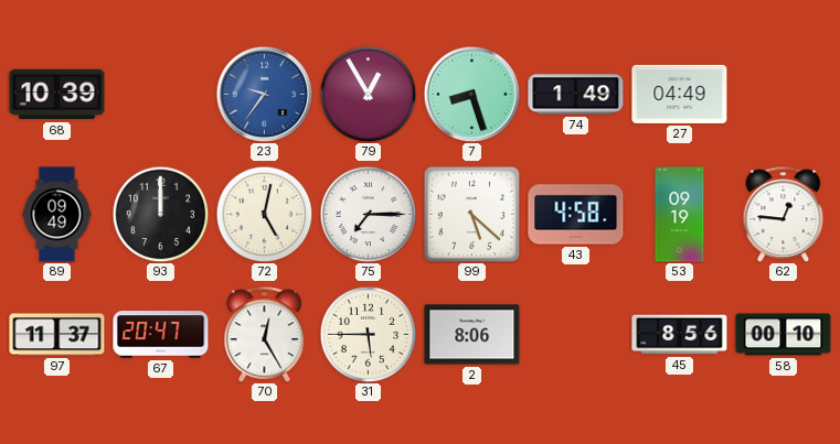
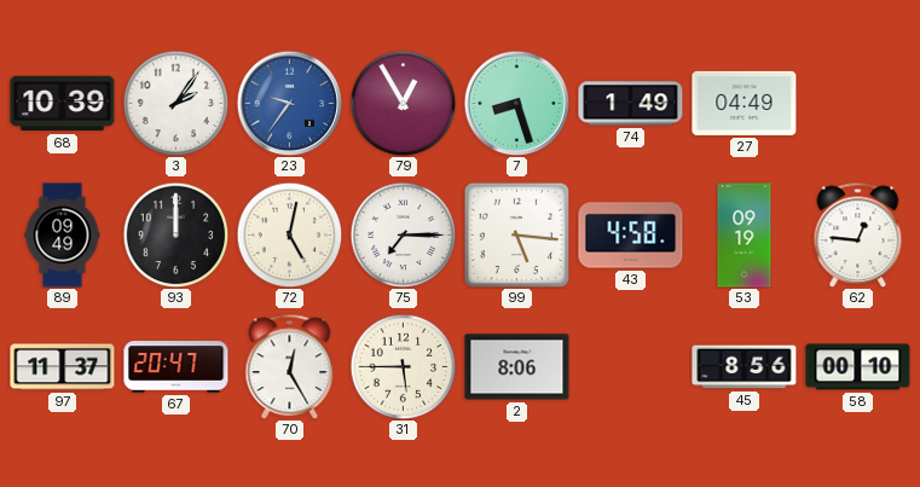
3: none -> 2:06 (175, 103)
99: 5:22 -> 5:16 (516, 234)
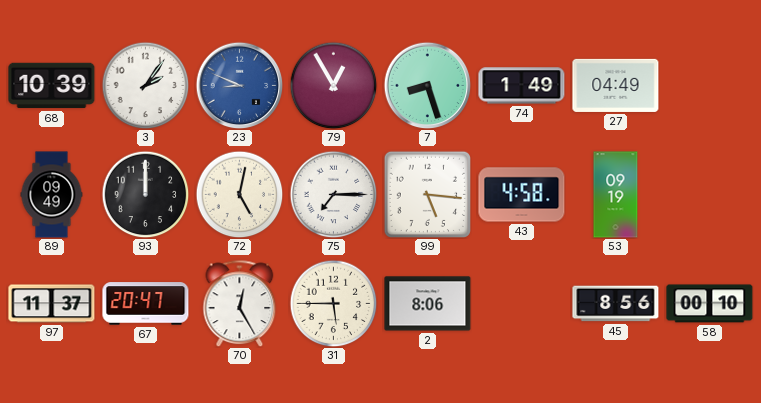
23: 9:36 -> 8:49 (239, 85)
62: 12:46 -> none (858, 234)
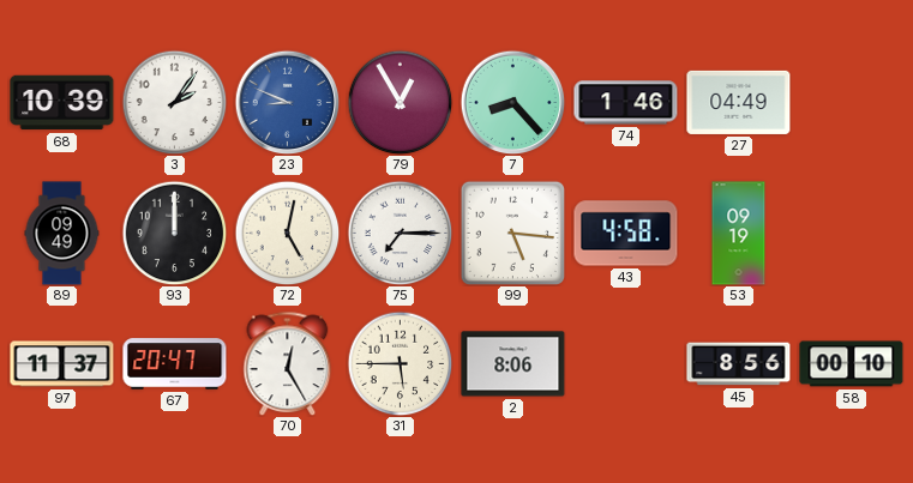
7: 8:27 -> 8:23 (512, 102)
74: 1:49 -> 1:46 (626, 103)
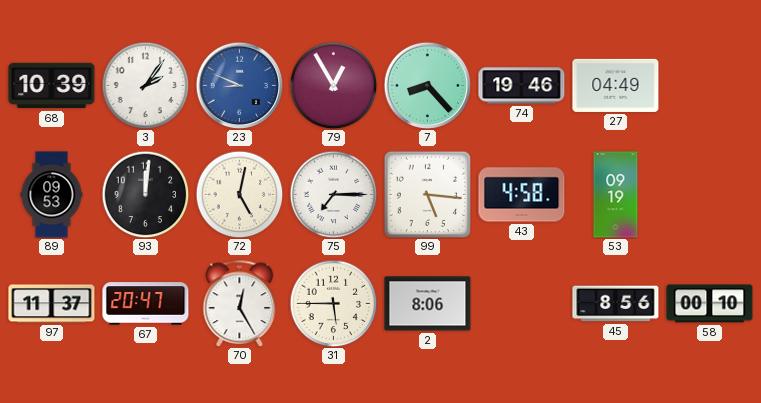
74: 1:46 -> 19:46 (522, 86)
89: 09:49 -> 09:53 (52, 195)
93: 12:00 -> 12:01 (145, 194)
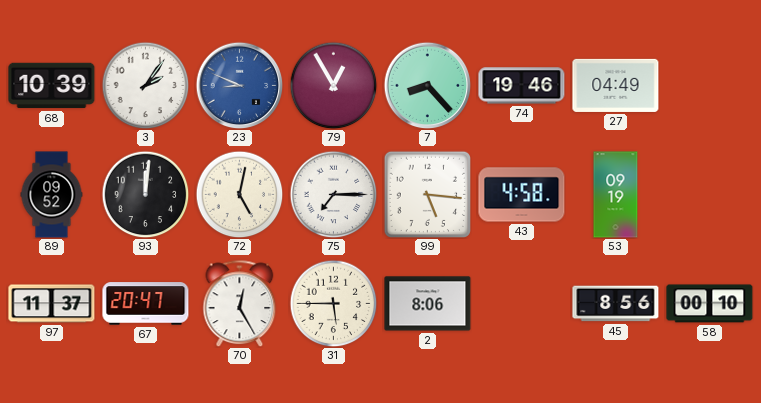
89: 09:53 -> 09:52 (52, 195)
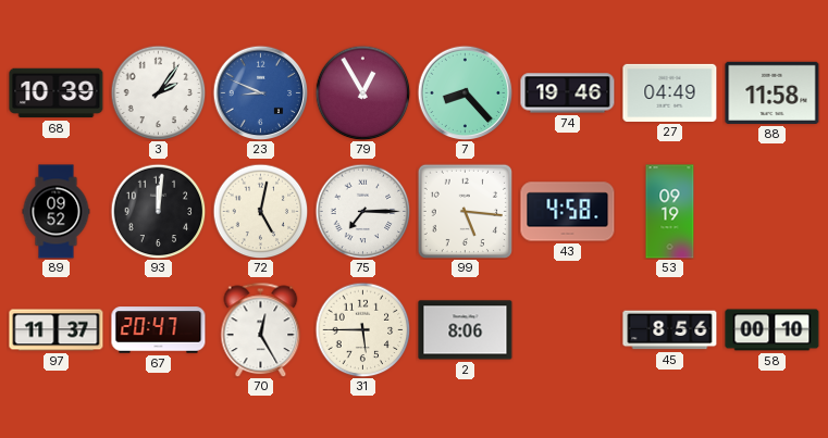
88: none -> 11:58 (773, 92)
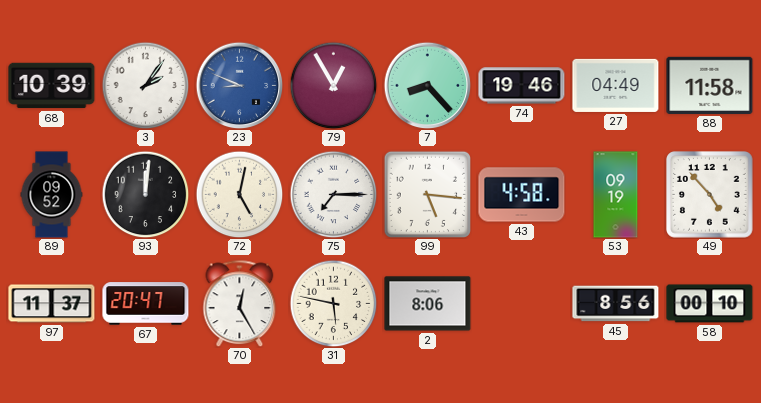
49: none -> 4:53 (710, 195)
31: 5:45 -> 5:47 (333, 303)
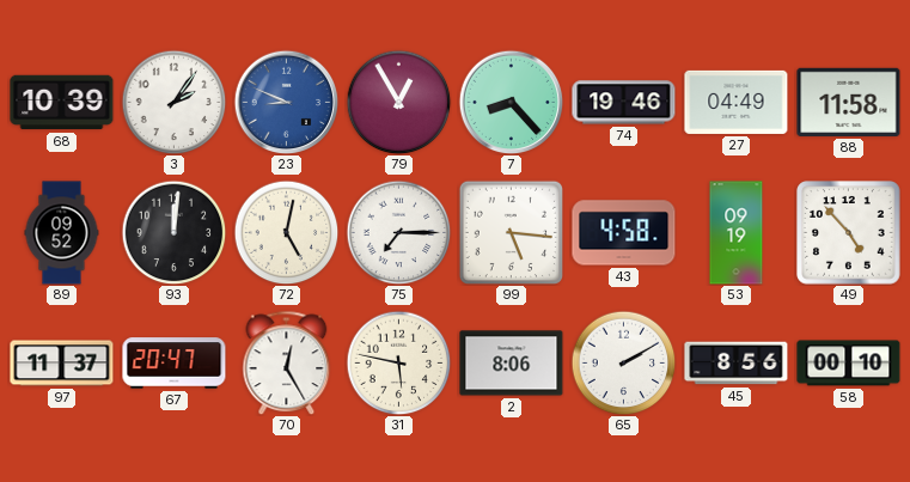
65: none -> 2:10 (623, 362)
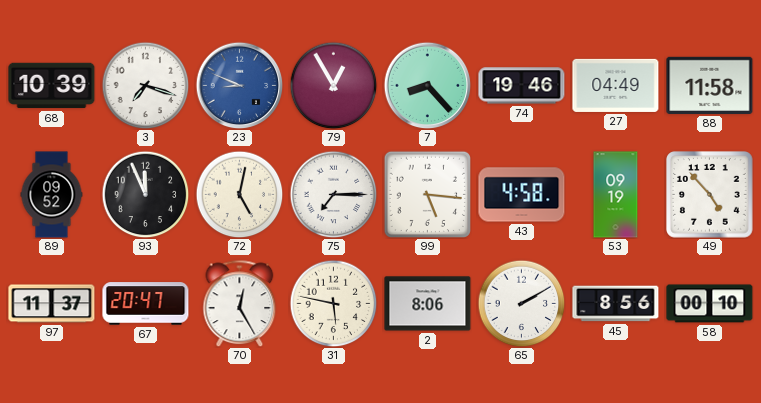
3: 2:06 -> 7:18 (145, 85)
93: 12:01 -> 11:56 (145, 194)
